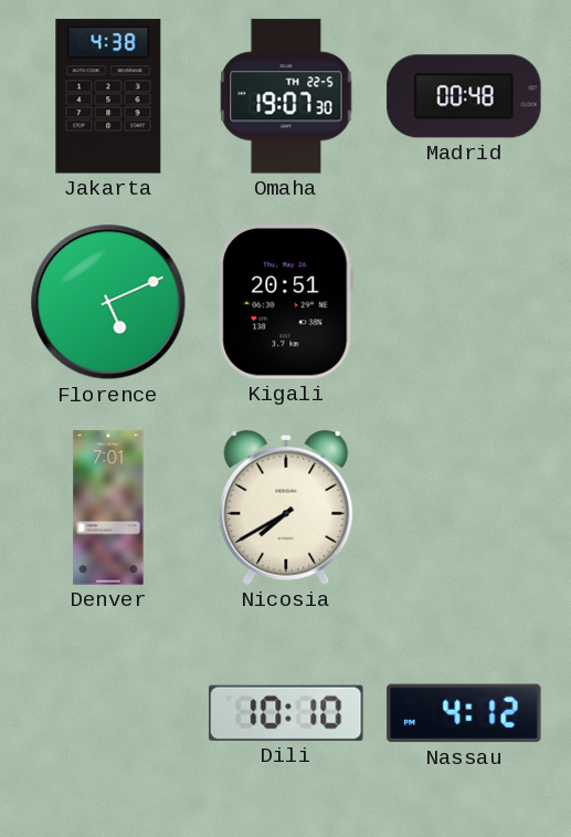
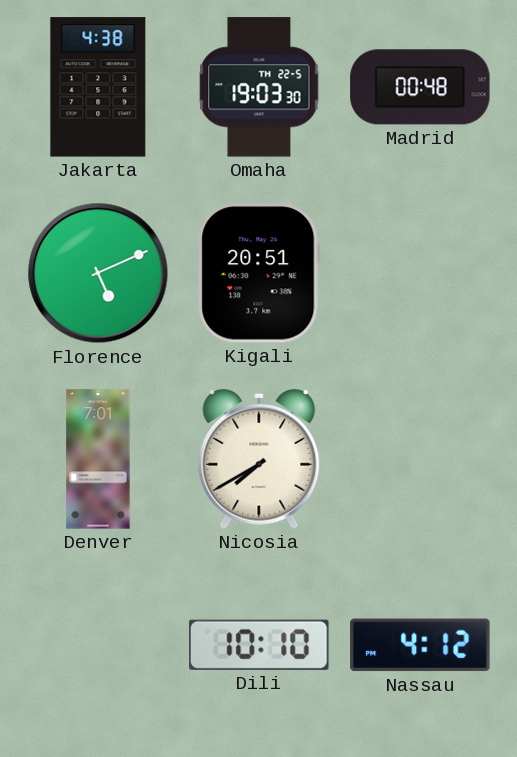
Omaha: 19:07 -> 19:03 (259, 87)
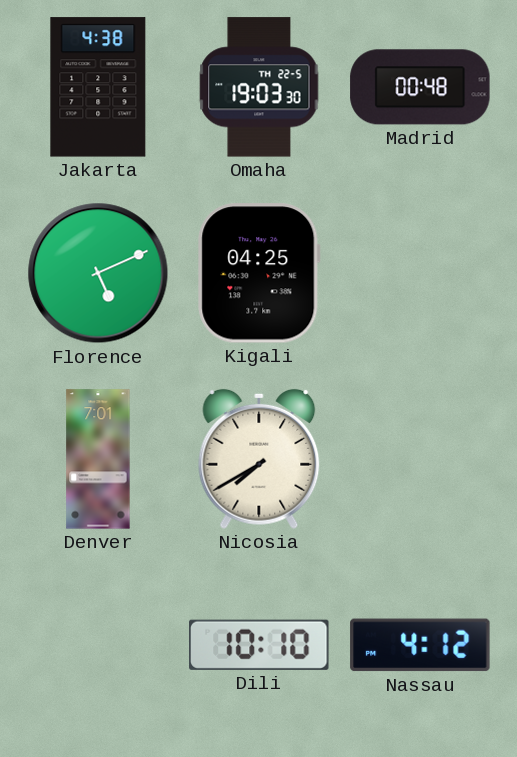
Kigali: 20:51 -> 04:25 (259, 273)
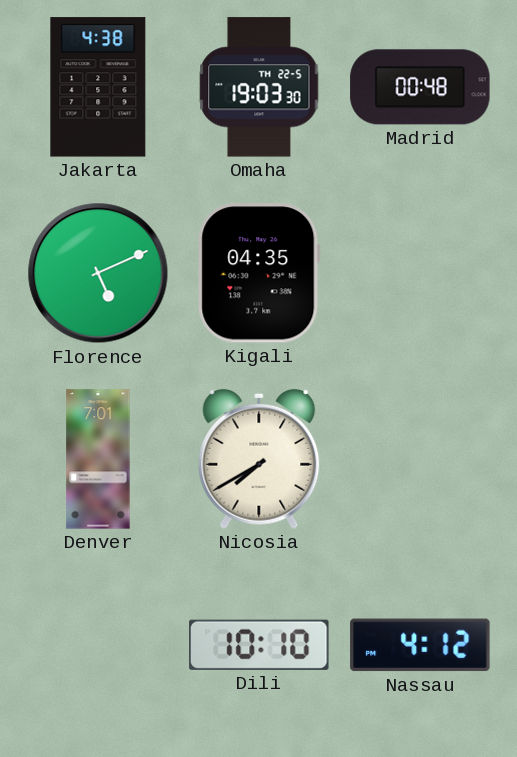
Kigali: 04:25 -> 04:35 (259, 273)
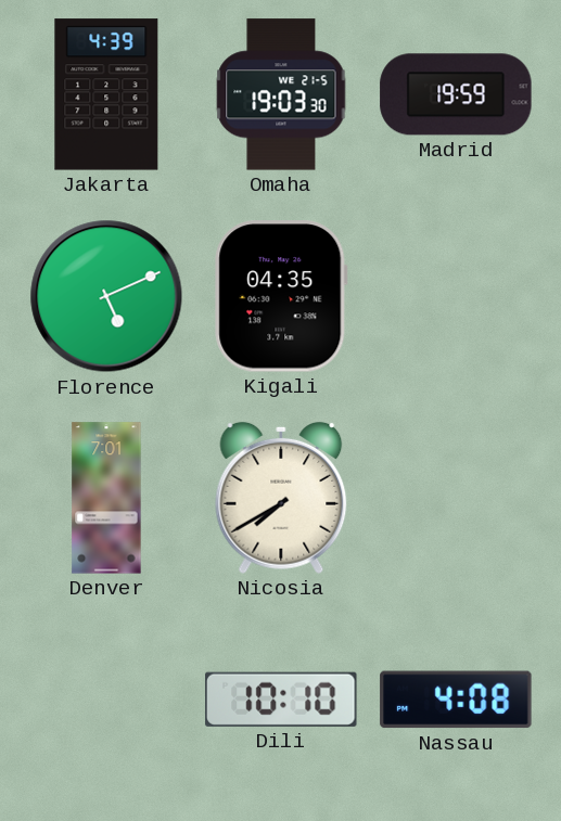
Jakarta: 4:38 -> 4:39 (106, 94)
Omaha date: TH 22-5 -> WE 21-5 (281, 94)
Madrid: 00:48 -> 19:59 (456, 94)
Nassau: 4:12 -> 4:08 (456, 700)
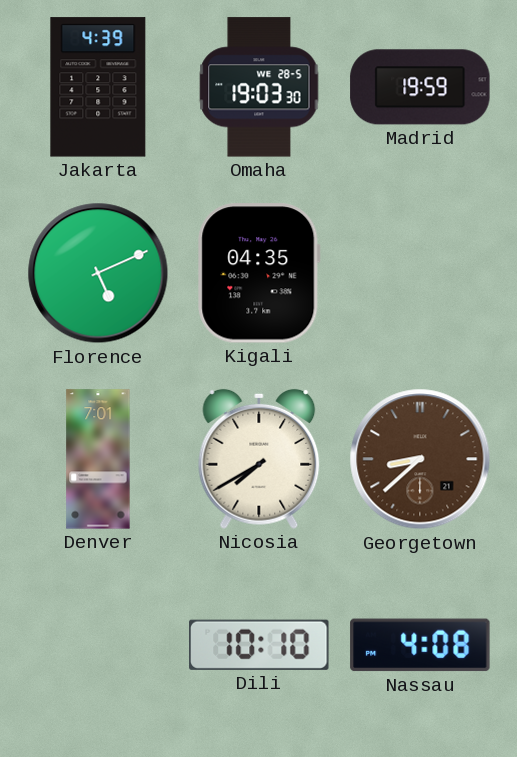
Omaha date: WE 21-5 -> WE 28-5 (259, 87)
Georgetown: none -> 8:38 (420, 459)
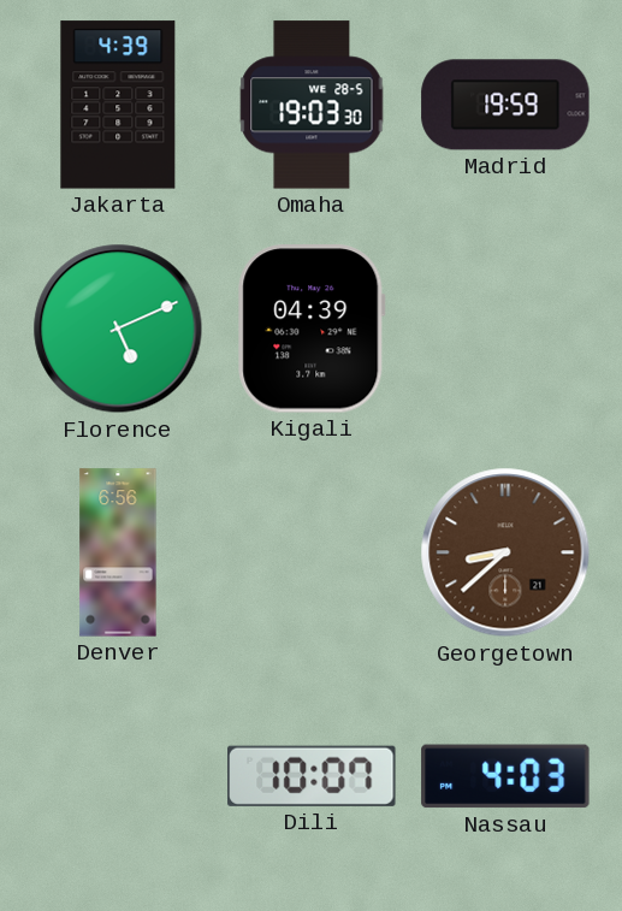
Kigali: 04:35 -> 04:39 (312, 329)
Denver: 7:01 -> 6:56 (118, 552)
Nicosia: 7:40 -> none (259, 459)
Dili: 10:10 -> 10:07 (312, 776)
Nassau: 4:08 -> 4:03 (505, 776)
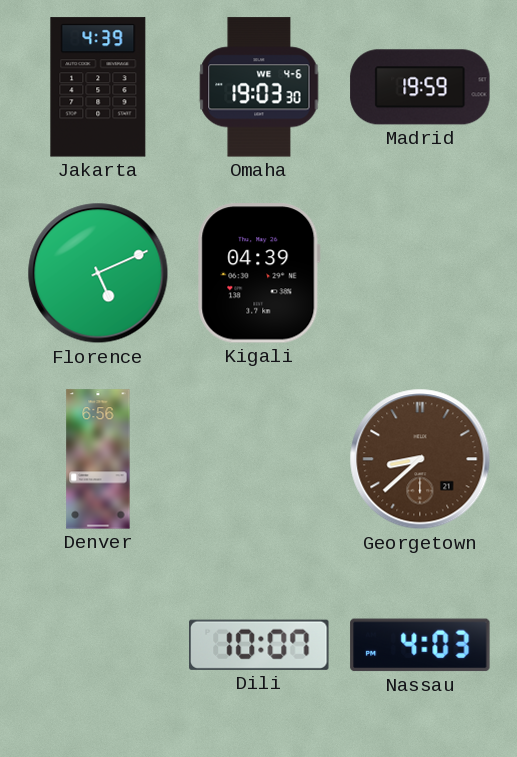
Omaha date: WE 28-5 -> WE 4-6 (259, 87)
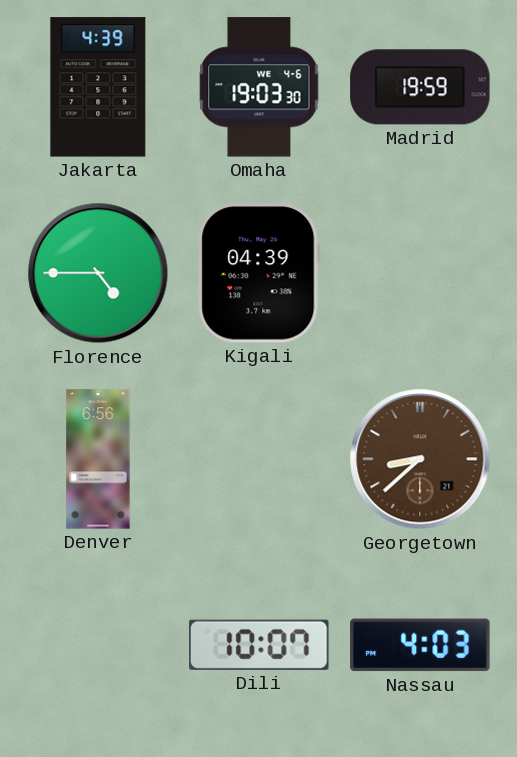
Florence: 5:11 -> 4:45 (98, 273)
